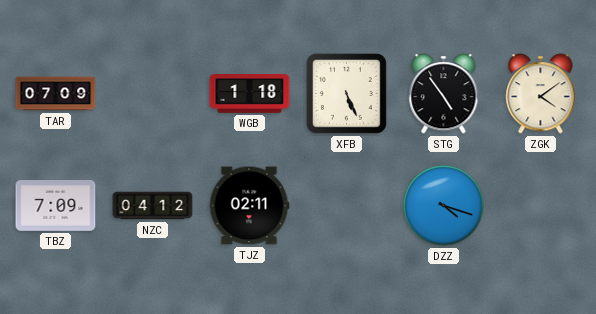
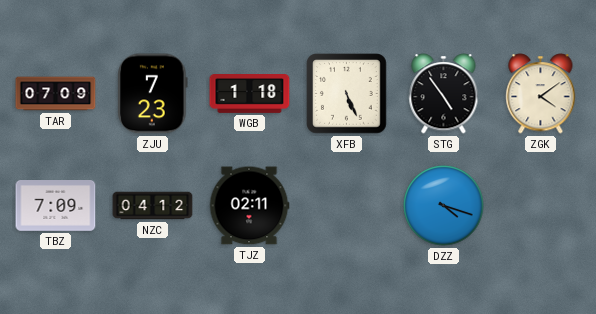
ZJU: none -> 7:23 (153, 94)
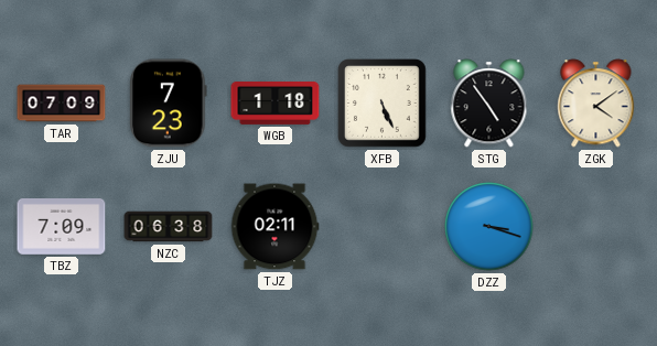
NZC: 04:12 -> 06:38 (169, 227)
DZZ: 4:18 -> 3:18 (489, 227)
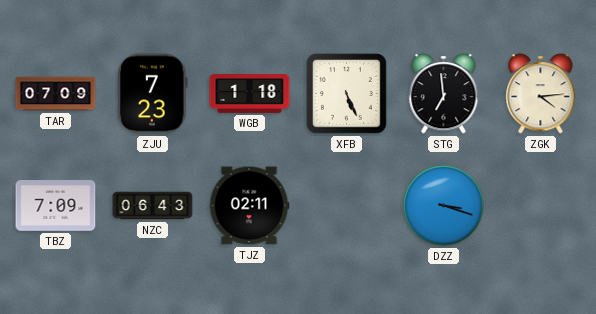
STG: 4:54 -> 6:59 (444, 94)
ZGK: 4:09 -> 4:14 (541, 94)
NZC: 06:38 -> 06:43 (153, 206)
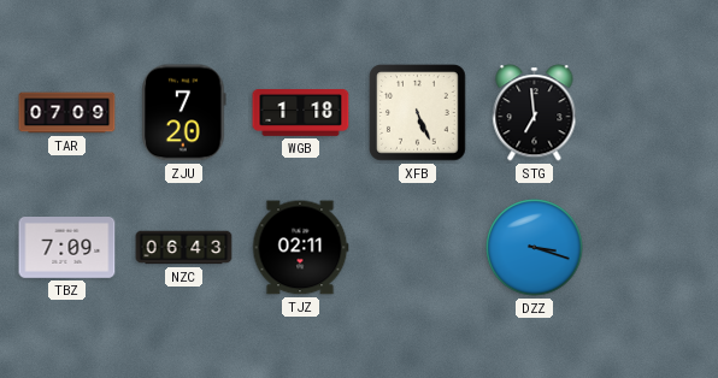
ZJU: 7:23 -> 7:20 (184, 113)
ZGK: 4:14 -> none (541, 94)
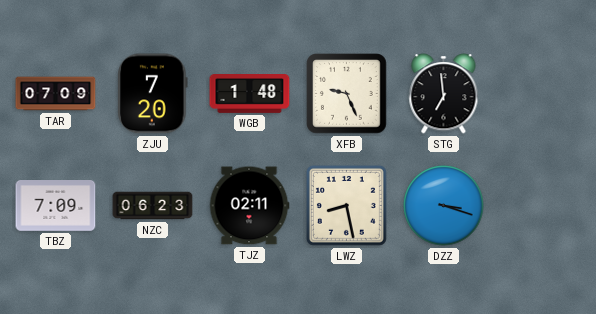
WGB: 1:18 -> 1:48 (250, 94)
XFB: 5:26 -> 9:26 (347, 94)
NZC: 06:43 -> 06:23 (153, 206)
LWZ: none -> 8:28 (346, 205)
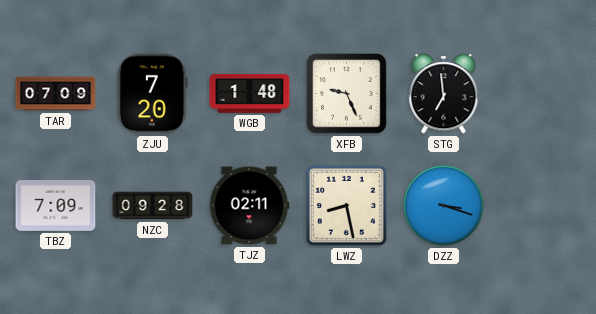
NZC: 06:23 -> 09:28 (153, 206)
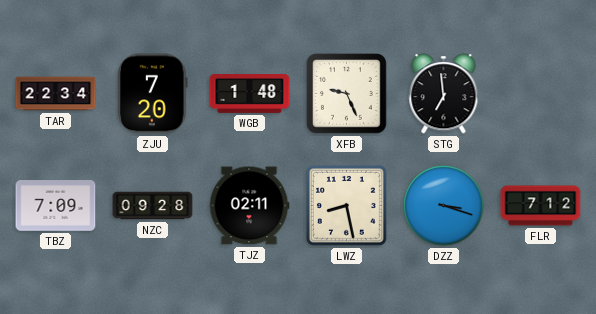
TAR: 07:09 -> 22:34 (56, 94)
FLR: none -> 7:12 (541, 206)
